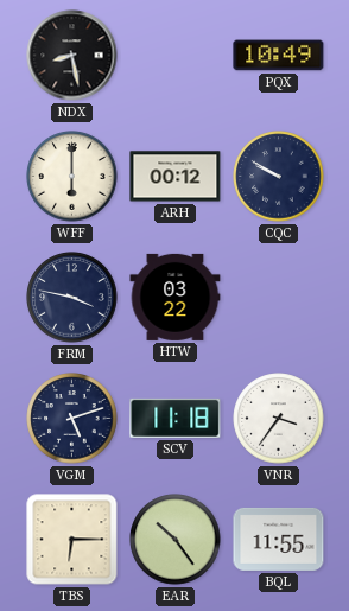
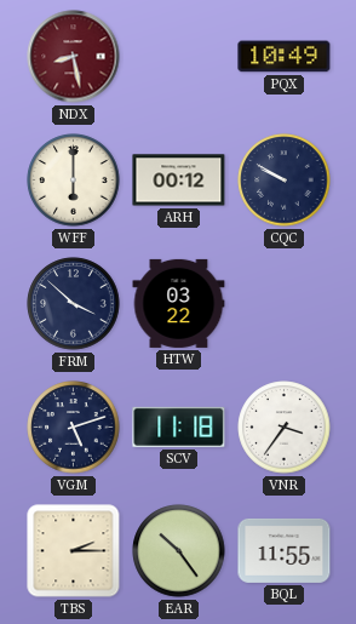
NDX dial: black -> burgundy (74, 57)
FRM: 3:47 -> 3:52 (74, 304)
TBS: 6:15 -> 2:15 (74, 551)
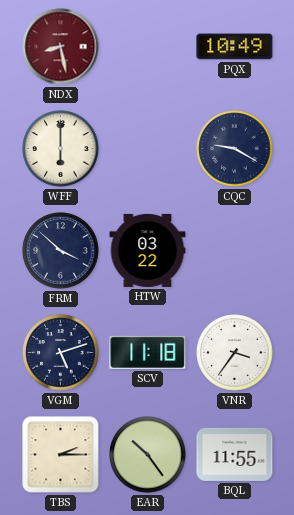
ARH: 00:12 -> none (179, 181)
CQC: 9:50 -> 9:20 (235, 149)
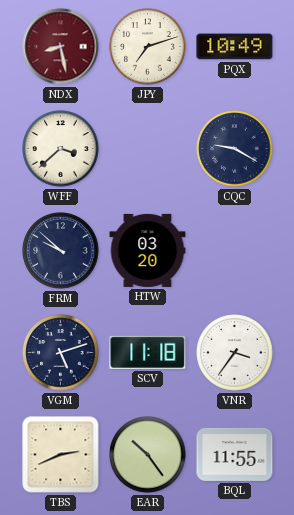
JPY: none -> 7:12 (148, 47)
WFF: 6:00 -> 3:38 (61, 149)
FRM: 3:52 -> 9:52 (61, 251)
HTW: 03:22 -> 03:20 (148, 250)
TBS: 2:15 -> 2:41 (61, 455)
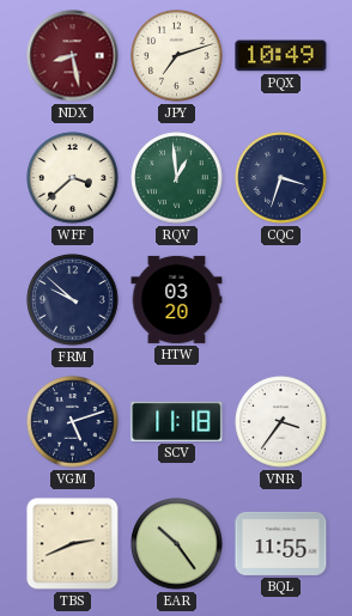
RQV: none -> 12:59 (177, 178)
CQC: 9:20 -> 3:33 (281, 178)
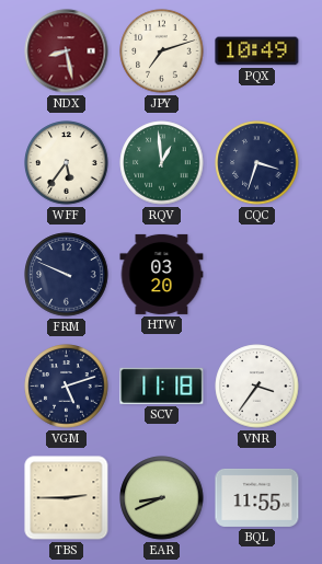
WFF: 3:38 -> 5:36 (67, 163)
FRM: 9:52 -> 9:49 (67, 275)
TBS: 2:41 -> 2:45 (67, 498)
EAR: 10:24 -> 8:41 (162, 498)
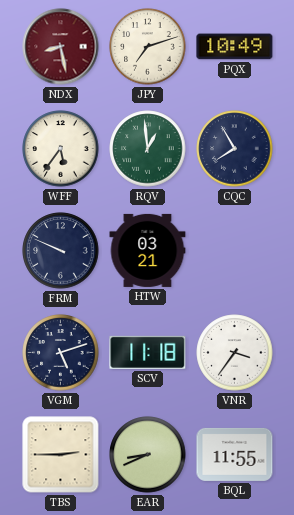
CQC: 3:33 -> 7:55 (235, 149)
HTW: 03:20 -> 03:21 (148, 250)
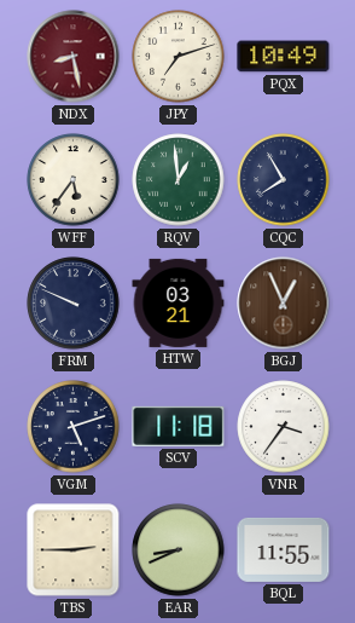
BGJ: none -> 12:56 (284, 304)
